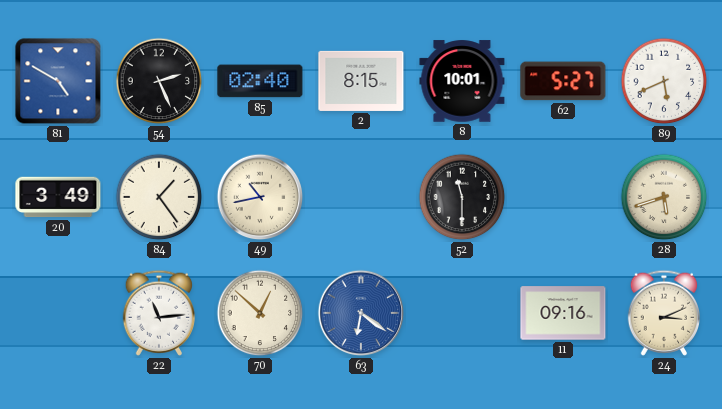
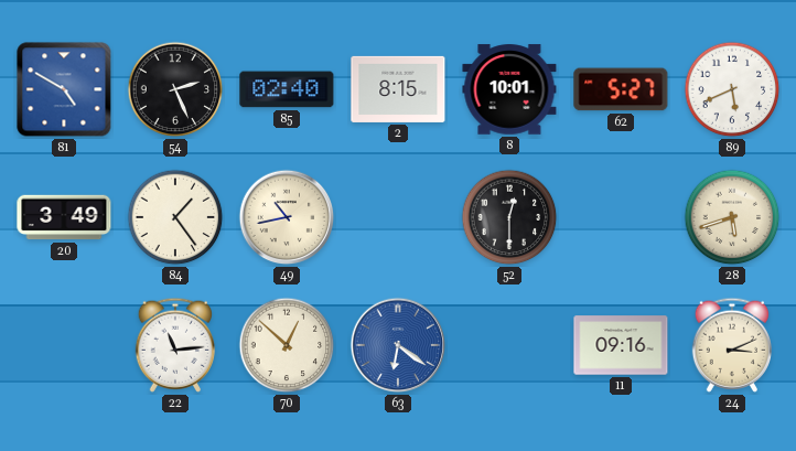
52: 11:30 -> 12:30 (509, 217)
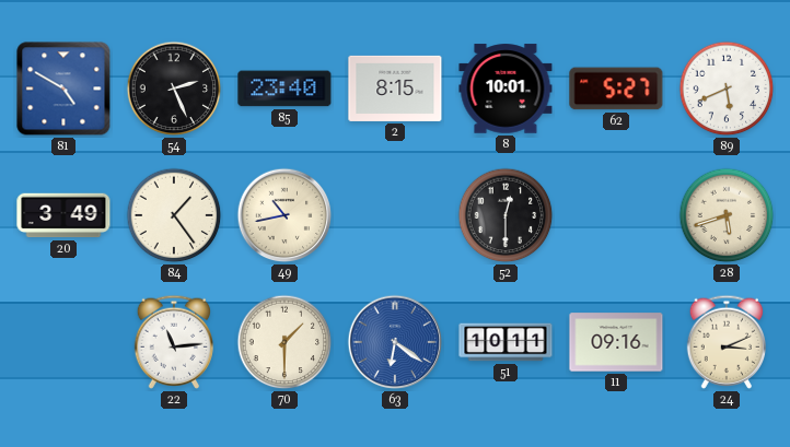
85: 02:40 -> 23:40 (284, 89)
70: 12:52 -> 1:30 (284, 342)
51: none -> 10:11 (506, 342)
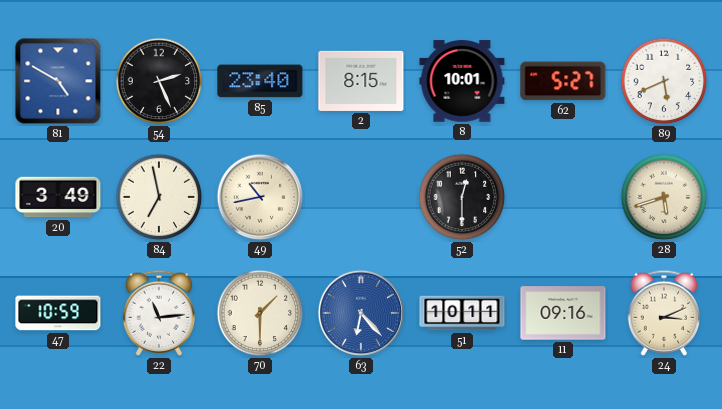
84: 1:24 -> 6:58 (159, 197)
47: none -> 10:59 (58, 313)
63: 6:21 -> 6:23 (361, 313)
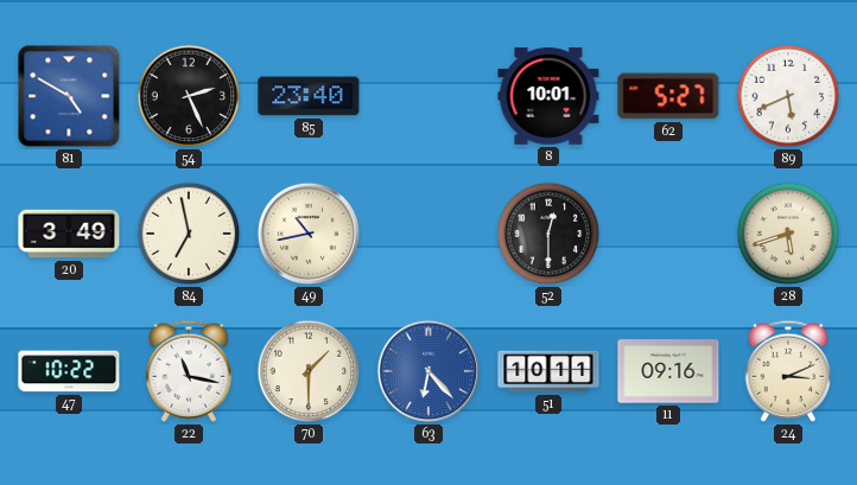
2: 8:15 -> none (361, 81)
47: 10:59 -> 10:22 (69, 371)
22: 11:14 -> 11:17 (189, 371)
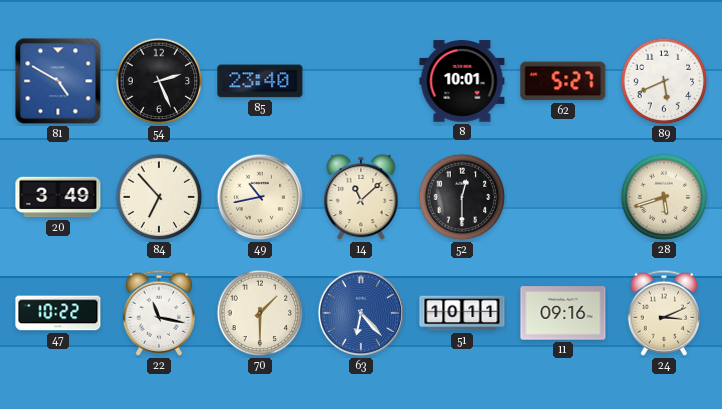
84: 6:58 -> 6:53 (159, 197)
14: none -> 11:08 (361, 197)
